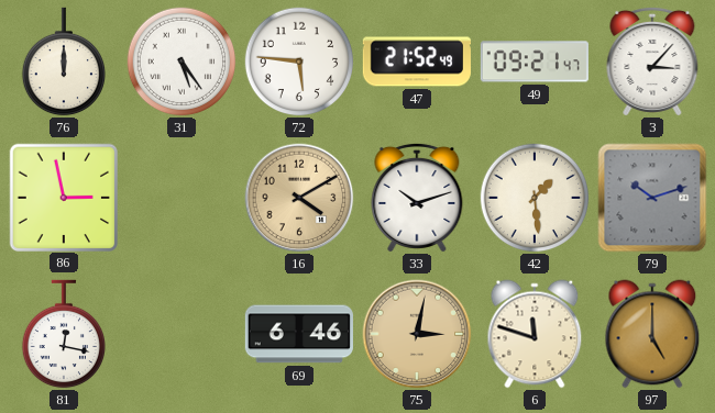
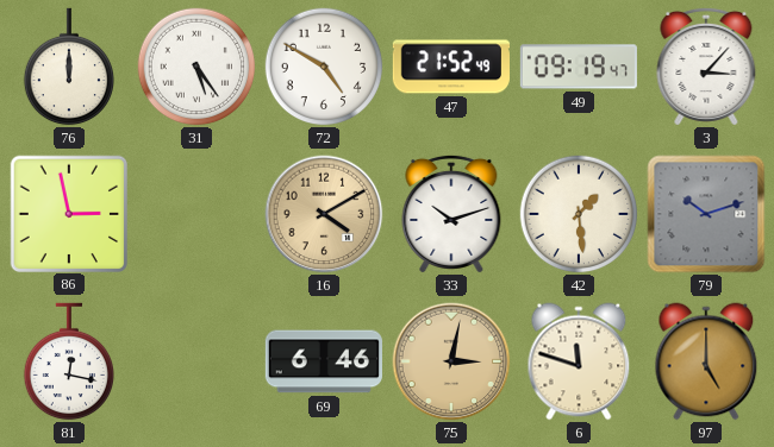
72: 5:46 -> 4:50 (324, 67)
49: 09:21 -> 09:19 (579, 67)
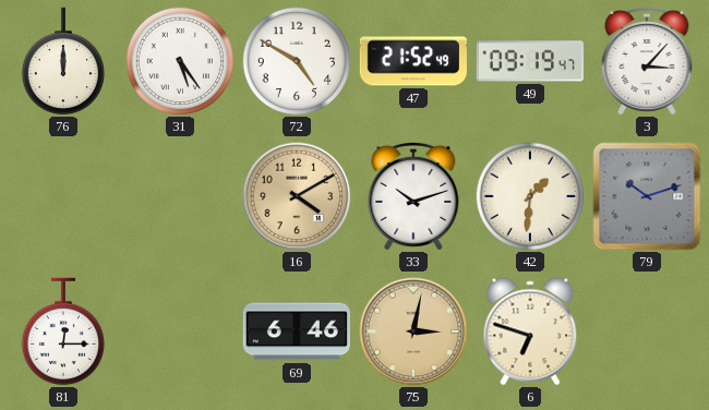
86: 2:58 -> none (68, 213)
42: 1:29 -> 1:31 (530, 196)
81: 12:17 -> 12:15 (62, 331)
6: 11:48 -> 6:48 (530, 331)
97: 5:00 -> none (706, 361)
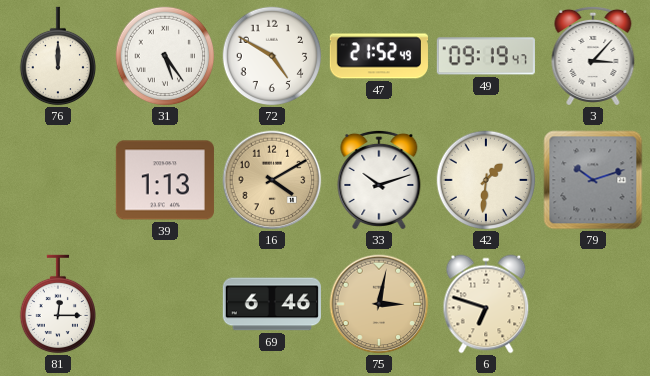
39: none -> 1:13 (165, 180)
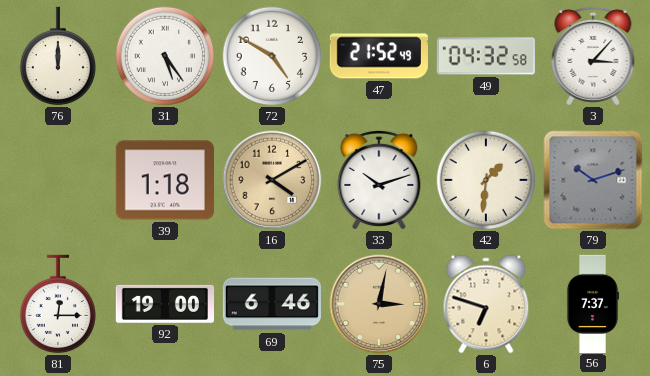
49: 09:19 -> 04:32 (486, 56)
39: 1:13 -> 1:18 (165, 180)
92: none -> 19:00 (164, 304)
56: none -> 7:37 (593, 303)
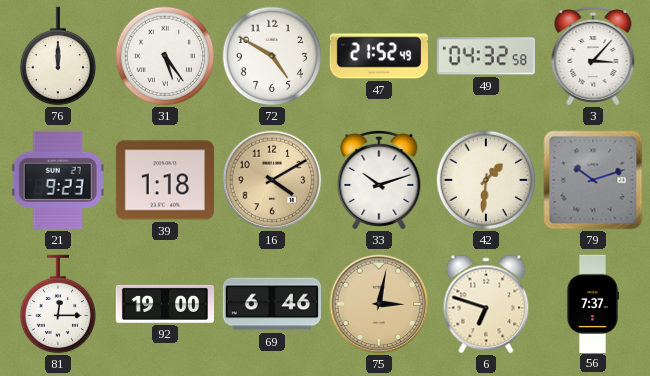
21: none -> 9:23 (58, 180)
